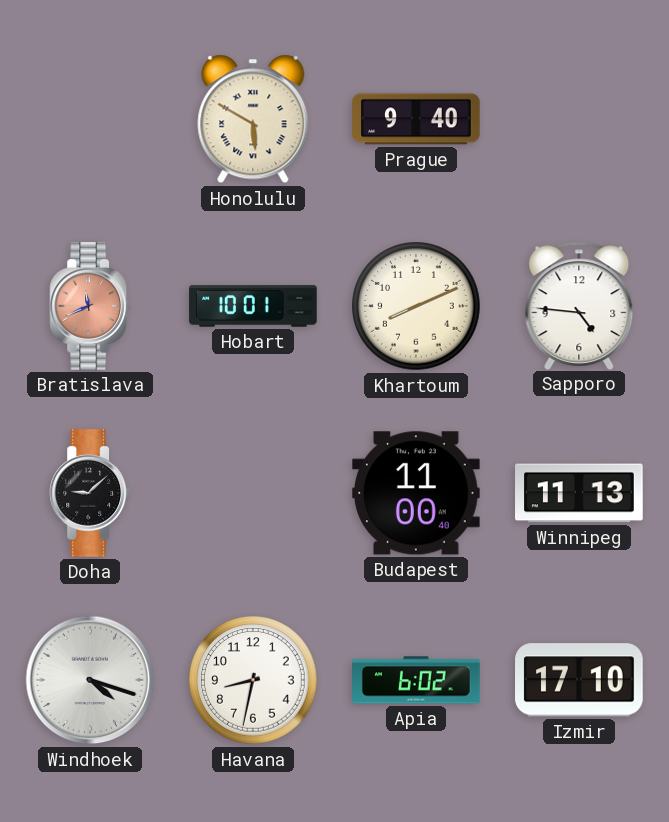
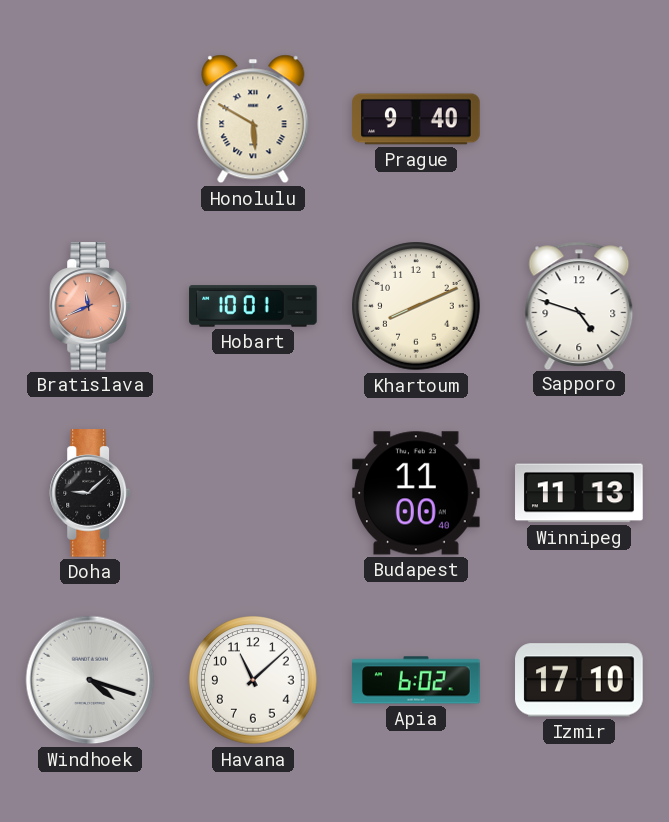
Sapporo: 4:46 -> 4:48 (579, 305)
Havana: 8:32 -> 11:08 (253, 680)
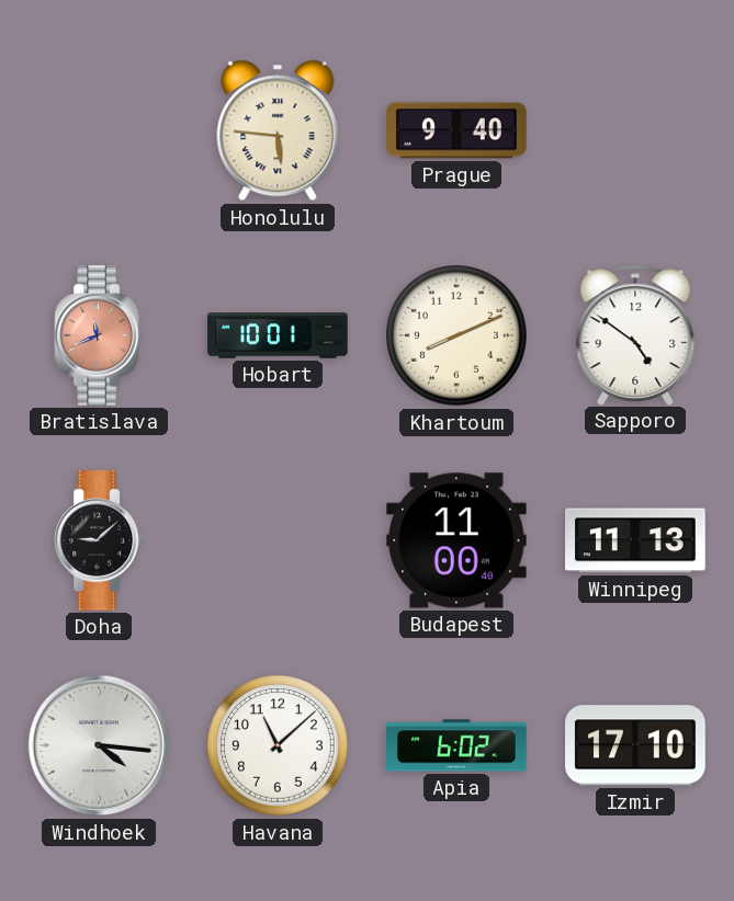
Honolulu: 5:50 -> 5:46 (278, 130)
Sapporo: 4:48 -> 4:51 (635, 334)
Windhoek: 4:18 -> 4:16 (99, 745)
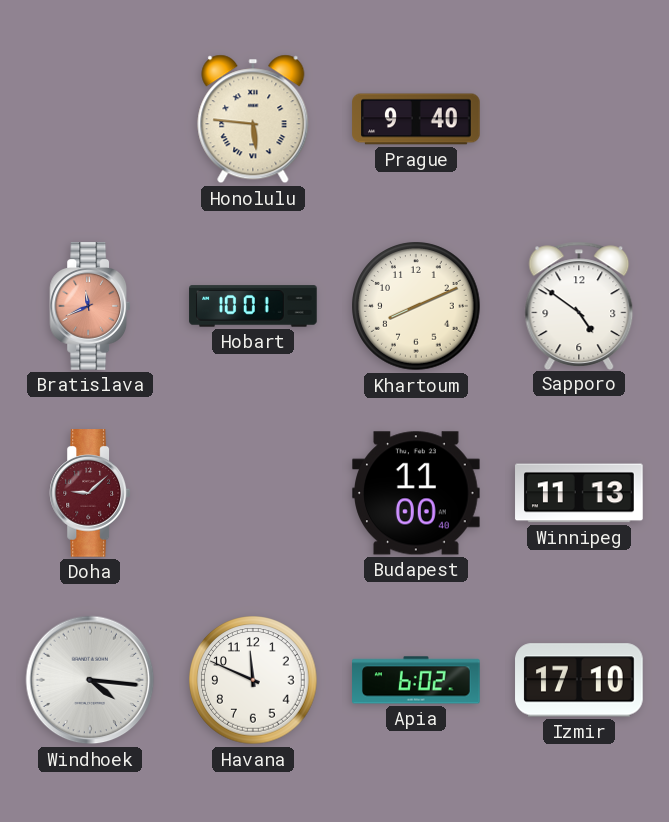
Doha dial: black -> burgundy (90, 493)
Havana: 11:08 -> 11:49 (253, 680)
